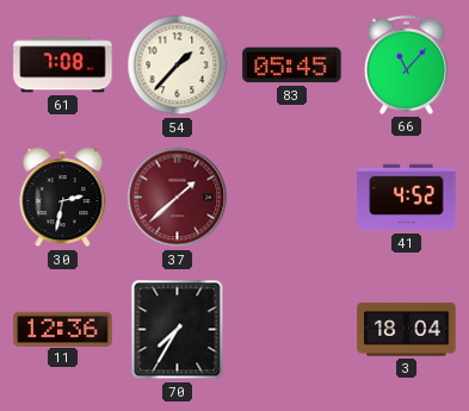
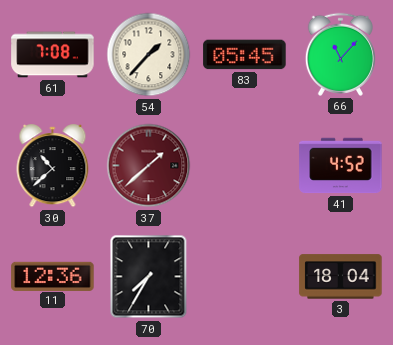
30: 2:32 -> 10:38 (53, 166)
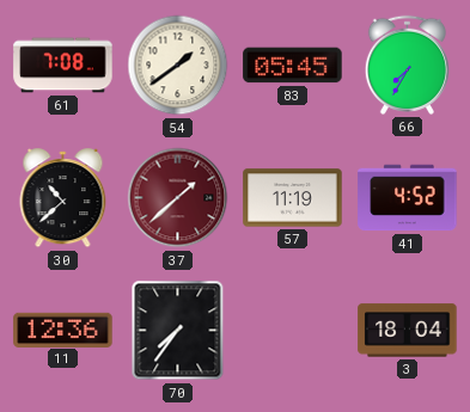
54: 1:37 -> 1:39 (178, 66)
66: 11:07 -> 7:35 (407, 64)
57: none -> 11:19 (293, 198)
70: 7:35 -> 7:36 (178, 331)
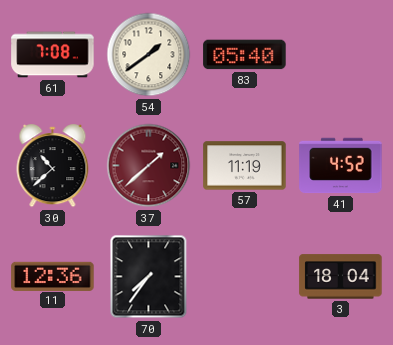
83: 05:45 -> 05:40 (245, 55)
66: 7:35 -> none (407, 64)
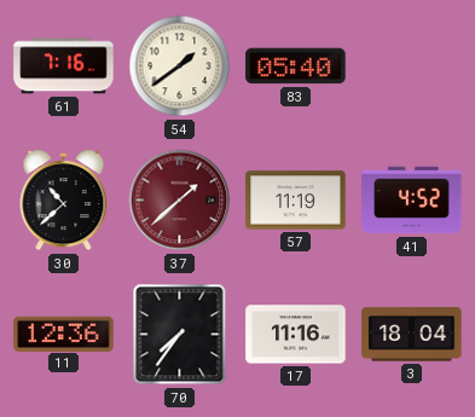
61: 7:08 -> 7:16 (64, 66)
17: none -> 11:16 (296, 335)
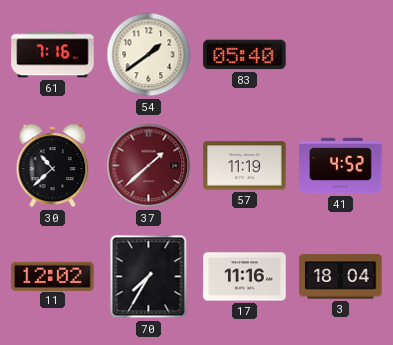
11: 12:36 -> 12:02 (53, 276)
70: 7:36 -> 7:35 (149, 277)
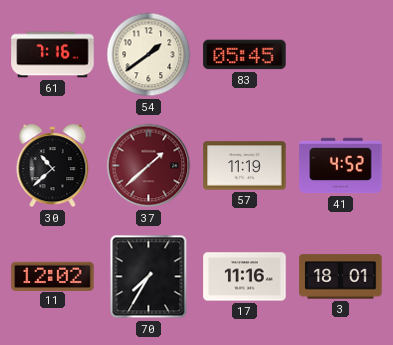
83: 05:40 -> 05:45 (245, 55)
3: 18:04 -> 18:01 (341, 277)
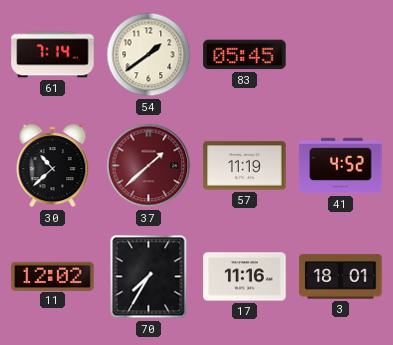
61: 7:16 -> 7:14 (53, 55)
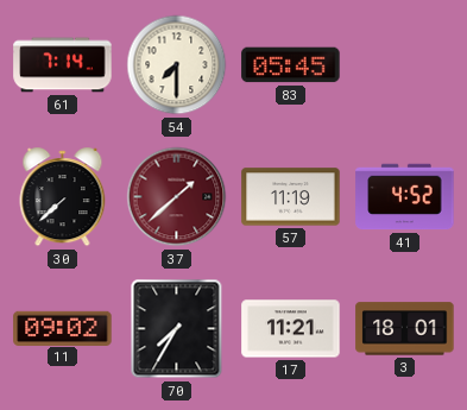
54: 1:39 -> 7:30 (177, 65)
30: 10:38 -> 7:38 (63, 197)
11: 12:02 -> 09:02 (63, 328)
17: 11:16 -> 11:21 (291, 329)
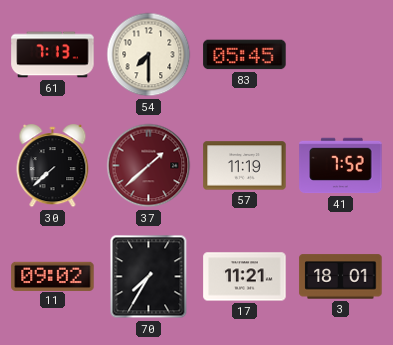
61: 7:14 -> 7:13 (53, 55)
41: 4:52 -> 7:52 (341, 166)
